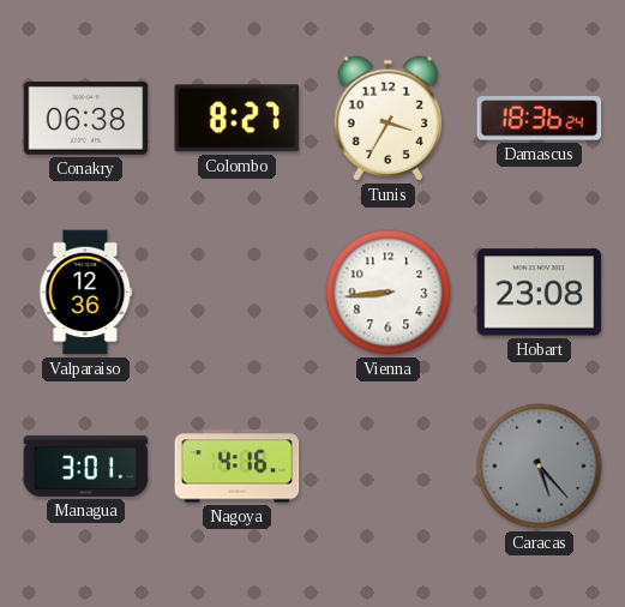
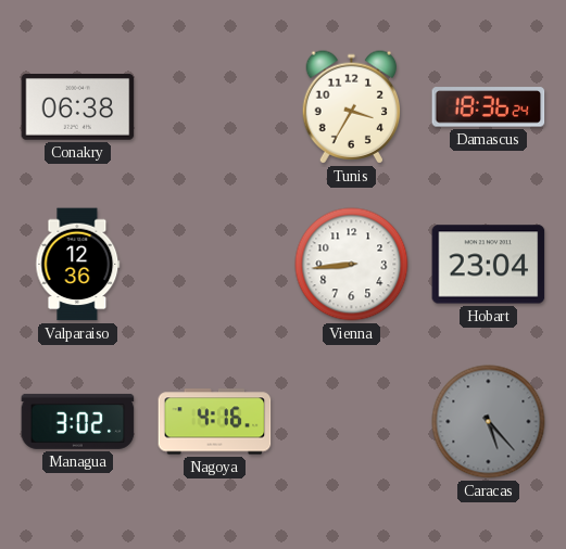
Colombo: 8:27 -> none (238, 119)
Hobart: 23:08 -> 23:04 (489, 265)
Managua: 3:01 -> 3:02 (78, 421)
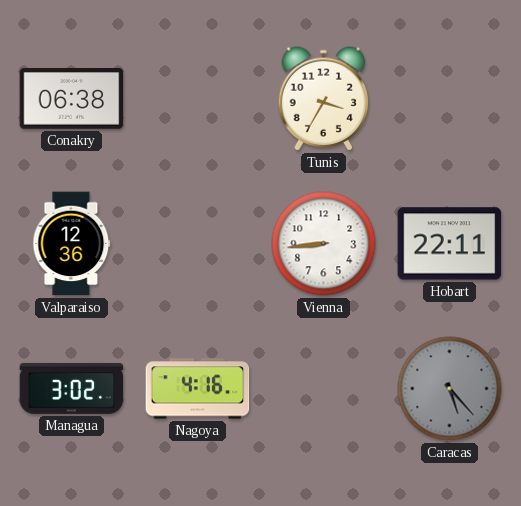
Damascus: 18:36 -> none (489, 107)
Hobart: 23:04 -> 22:11 (450, 244)
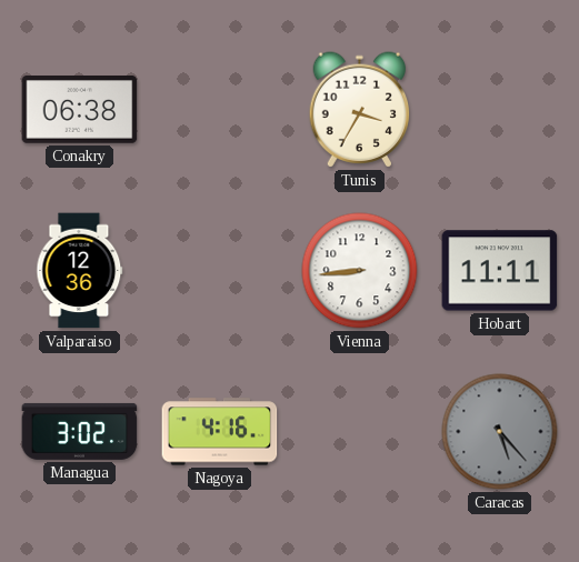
Hobart: 22:11 -> 11:11 (500, 271)
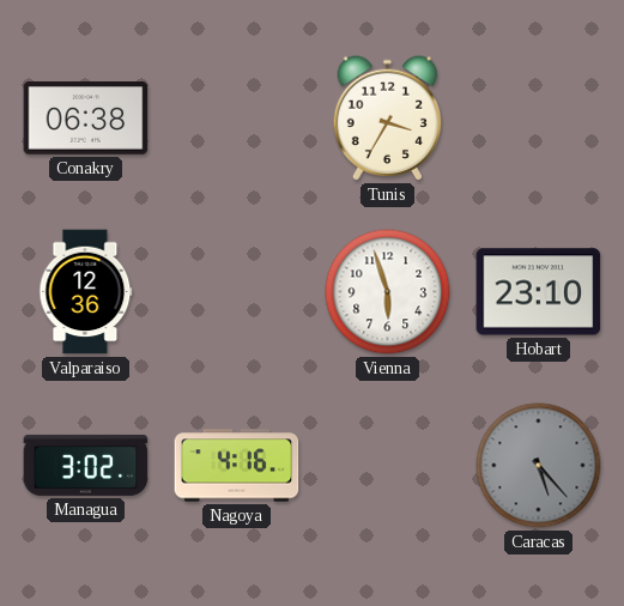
Vienna: 8:44 -> 5:57 (388, 292)
Hobart: 11:11 -> 23:10 (539, 292)
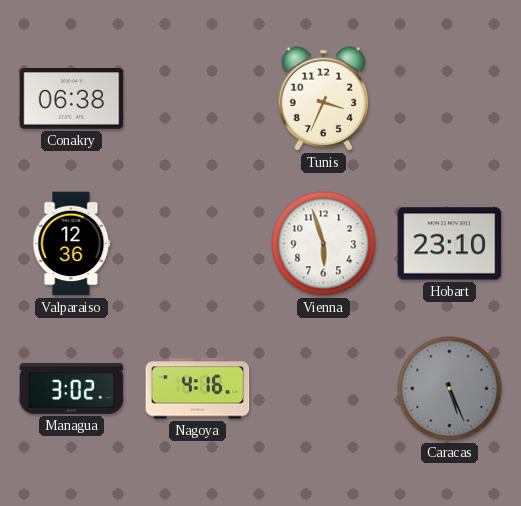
Tunis: 3:35 -> 3:34 (324, 99)
Caracas: 5:23 -> 5:26 (450, 389)
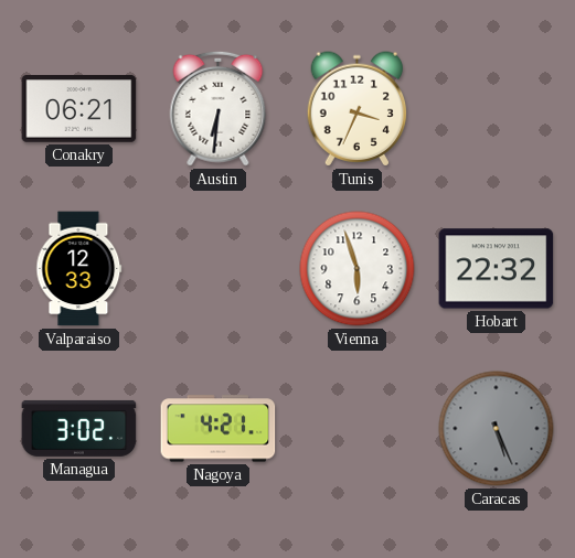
Conakry: 06:38 -> 06:21 (79, 109)
Austin: none -> 6:31 (219, 108)
Valparaiso: 12:36 -> 12:33 (79, 269)
Hobart: 23:10 -> 22:32 (497, 269)
Nagoya: 4:16 -> 4:21 (219, 429)
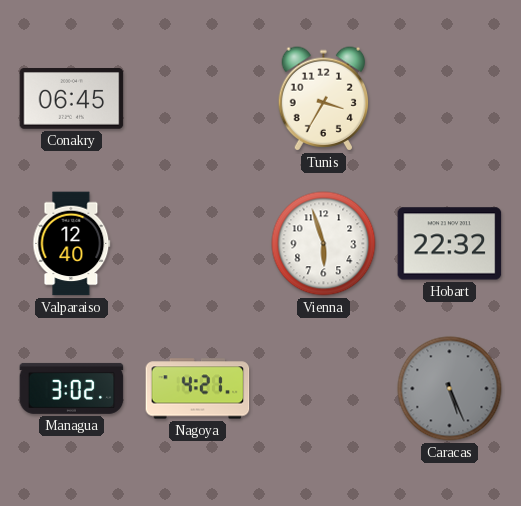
Conakry: 06:21 -> 06:45 (72, 99)
Austin: 6:31 -> none (219, 108)
Tunis: 3:34 -> 3:35 (324, 99)
Valparaiso: 12:33 -> 12:40 (72, 244)
